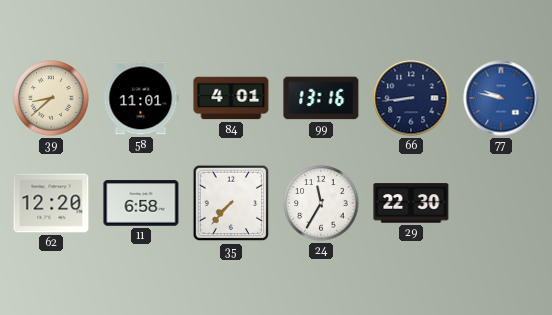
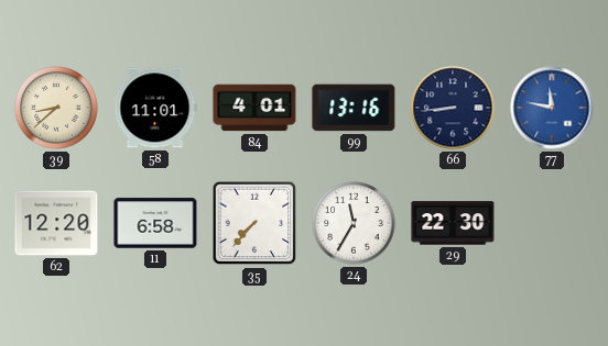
77: 9:47 -> 11:47 (552, 108)
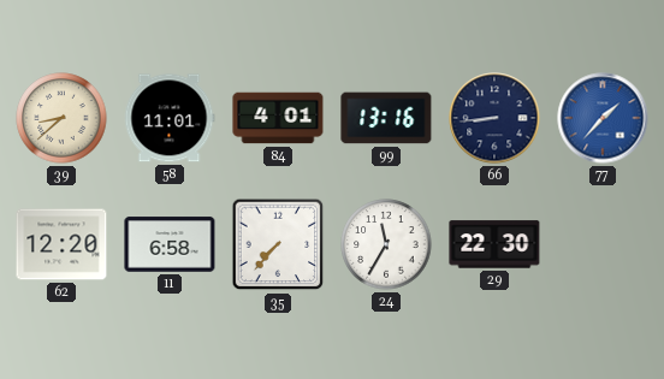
77: 11:47 -> 1:37 (603, 118)
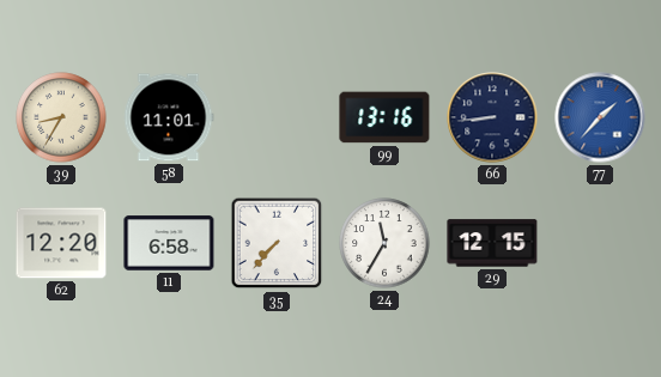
39: 8:38 -> 8:35 (61, 117)
84: 4:01 -> none (278, 118)
29: 22:30 -> 12:15 (492, 243)
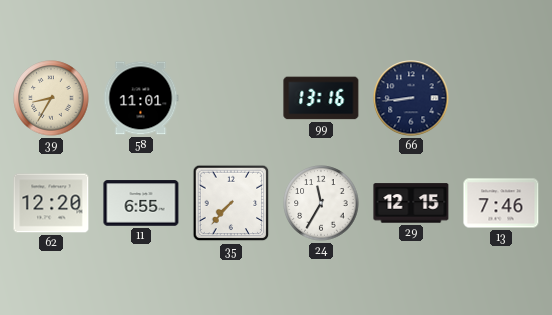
77: 1:37 -> none (600, 117)
11: 6:58 -> 6:55 (141, 203)
13: none -> 7:46 (501, 203)
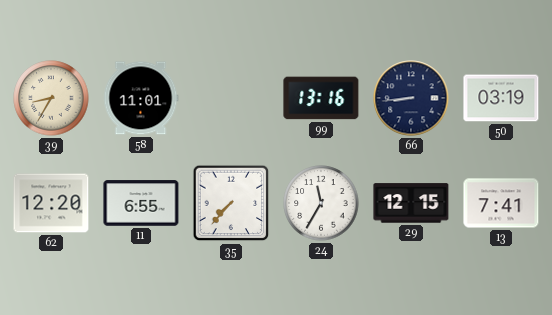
50: none -> 03:19 (501, 98)
13: 7:46 -> 7:41 (501, 203)
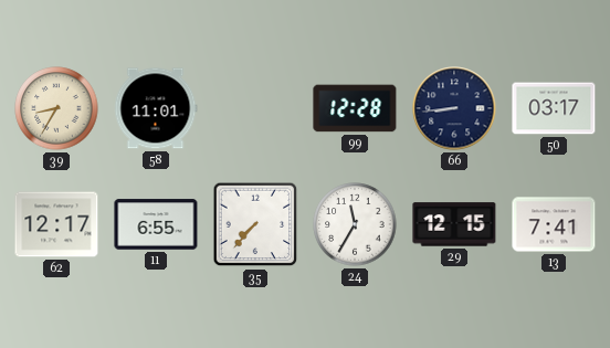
99: 13:16 -> 12:28 (355, 108)
50: 03:19 -> 03:17 (554, 108)
62: 12:20 -> 12:17 (56, 224)
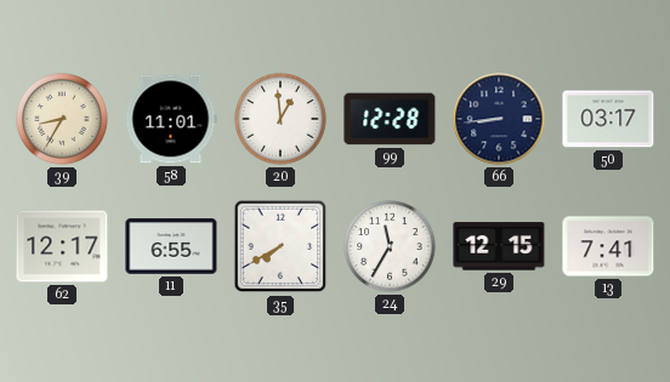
20: none -> 12:59 (280, 119)
35: 7:37 -> 7:40 (280, 246)
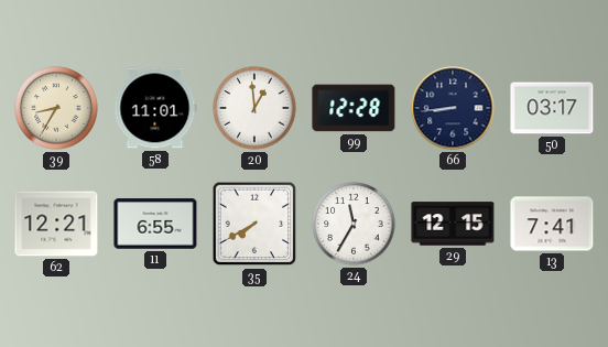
62: 12:17 -> 12:21 (56, 224)
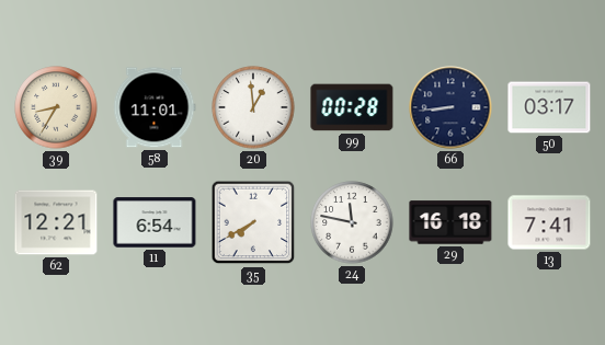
99: 12:28 -> 00:28 (352, 107)
11: 6:55 -> 6:54 (155, 222)
24: 11:35 -> 11:47 (352, 222)
29: 12:15 -> 16:18 (450, 222)
